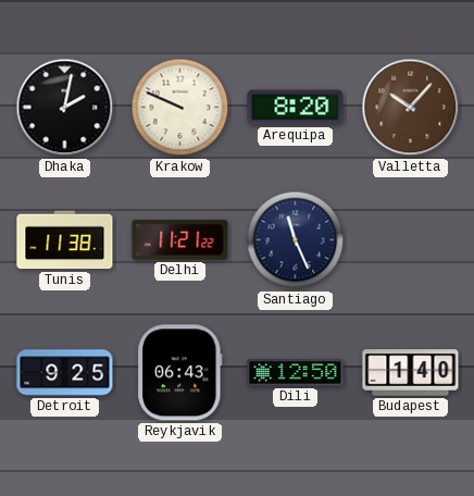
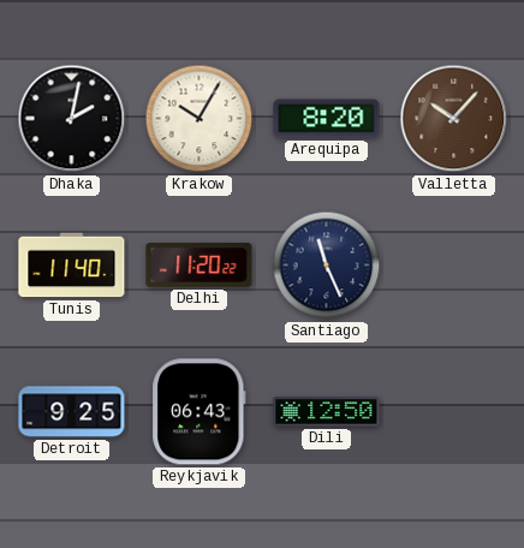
Krakow: 9:49 -> 10:05 (200, 119)
Tunis: 11:38 -> 11:40 (72, 266)
Delhi: 11:21 -> 11:20 (200, 264)
Budapest: 1:40 -> none (411, 373)
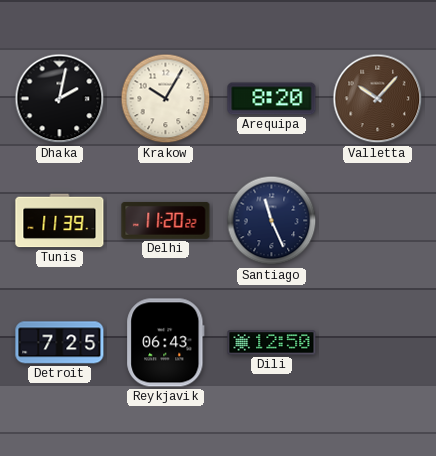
Tunis: 11:40 -> 11:39 (60, 221)
Detroit: 9:25 -> 7:25 (60, 343)
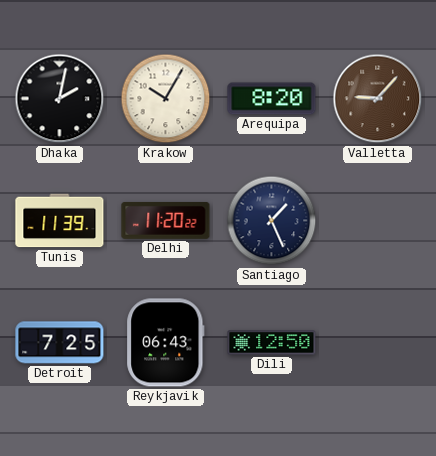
Valletta: 10:07 -> 9:07 (378, 99)
Santiago: 11:26 -> 1:26 (272, 221)
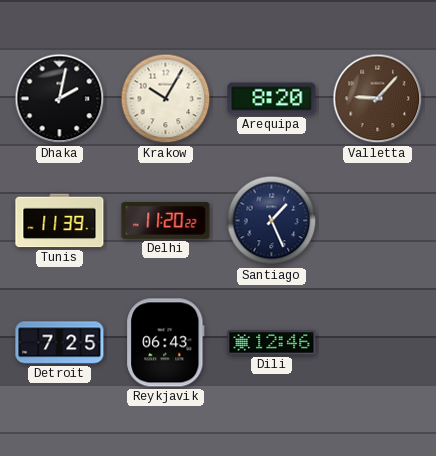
Dili: 12:50 -> 12:46 (272, 343)
